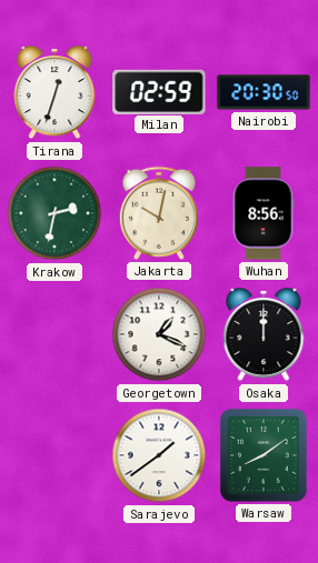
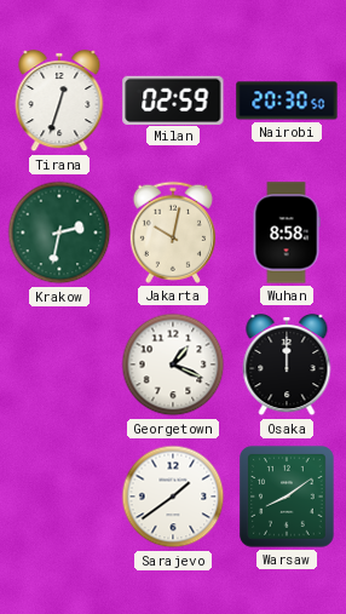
Wuhan: 8:56 -> 8:58 (287, 233)
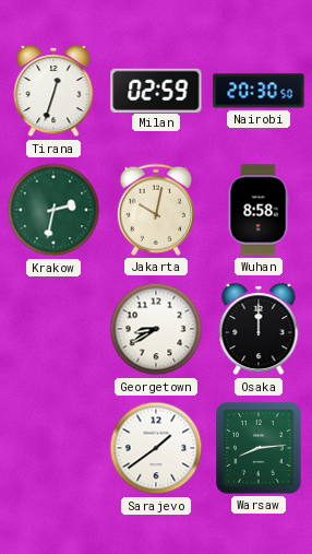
Georgetown: 1:19 -> 8:40 (156, 329)
Warsaw: 8:09 -> 8:14 (259, 448)
